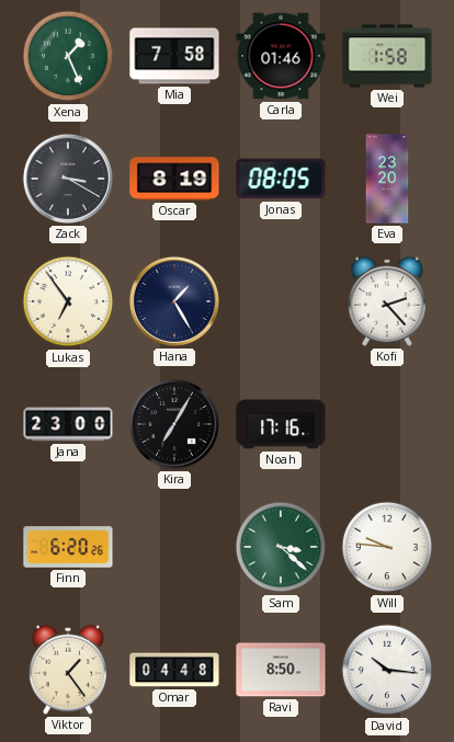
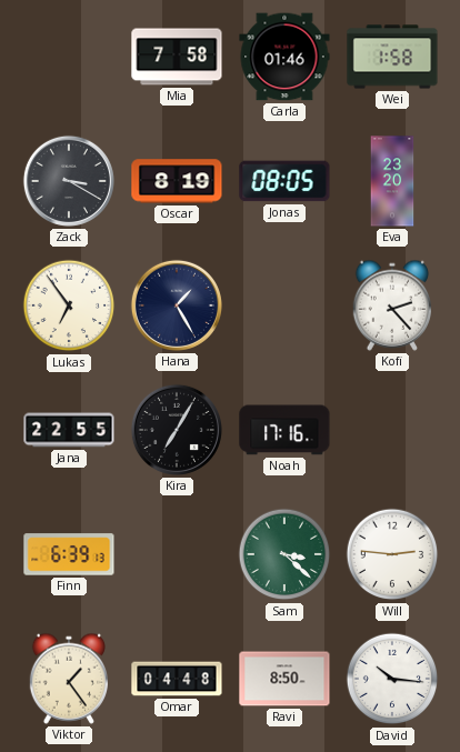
Xena: 1:26 -> none (68, 56)
Jana: 23:00 -> 22:55 (69, 430)
Finn: 6:20 -> 6:39 (69, 554)
Will: 9:46 -> 2:46 (392, 554)
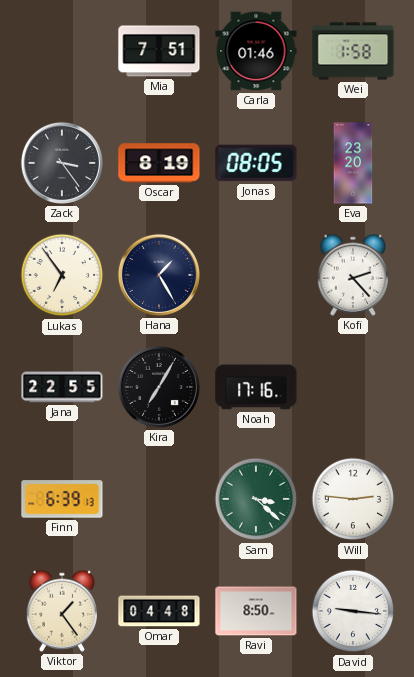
Mia: 7:58 -> 7:51 (159, 51)
Zack: 3:20 -> 3:24 (62, 163)
David: 10:16 -> 9:16 (353, 611)
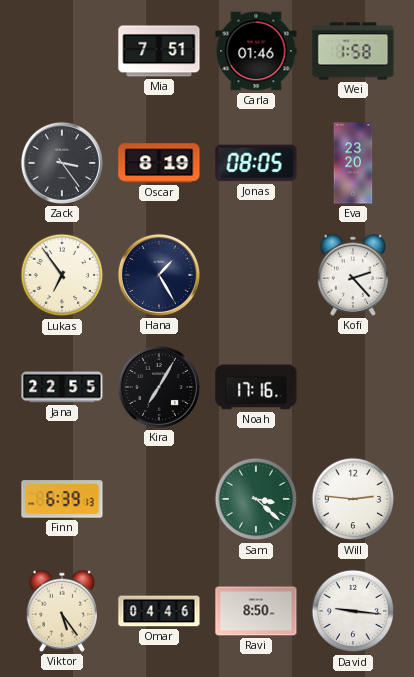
Viktor: 1:24 -> 5:24 (62, 611)
Omar: 04:48 -> 04:46 (159, 611)
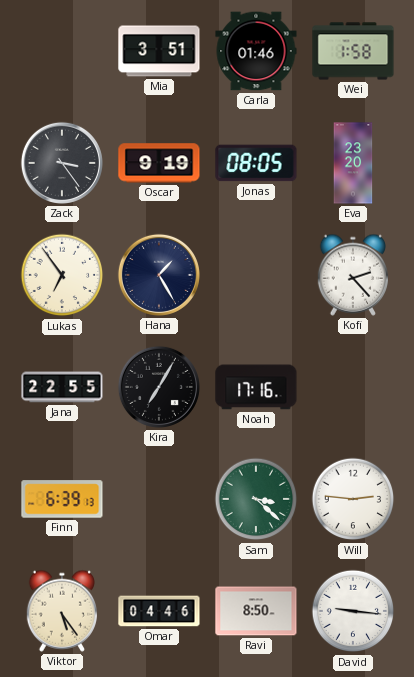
Mia: 7:51 -> 3:51 (159, 51)
Oscar: 8:19 -> 9:19 (159, 163)
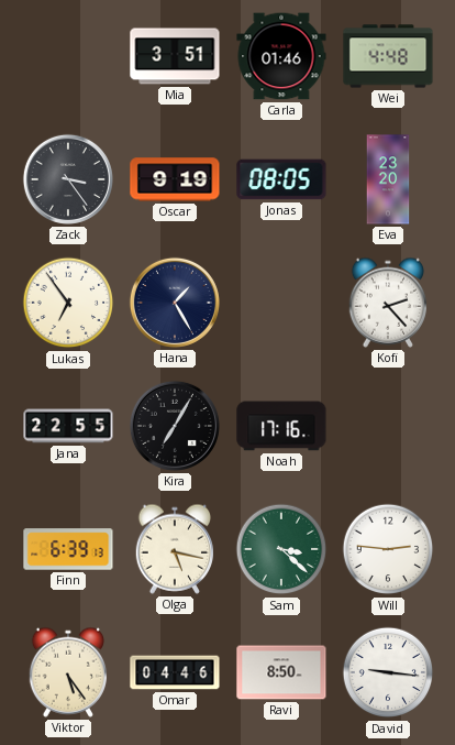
Wei: 1:58 -> 4:48 (388, 56)
Olga: none -> 5:17 (175, 549)
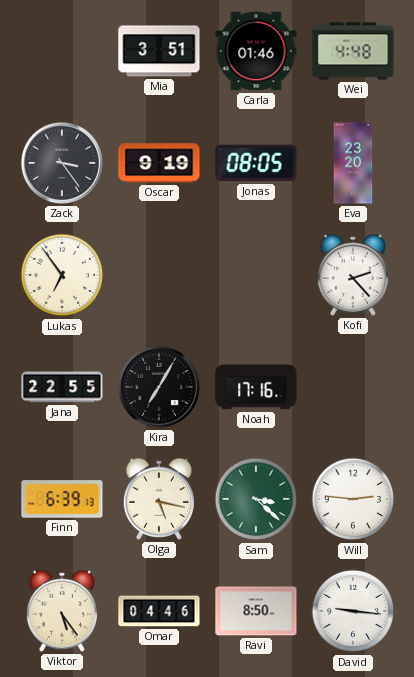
Hana: 1:25 -> none (175, 303)
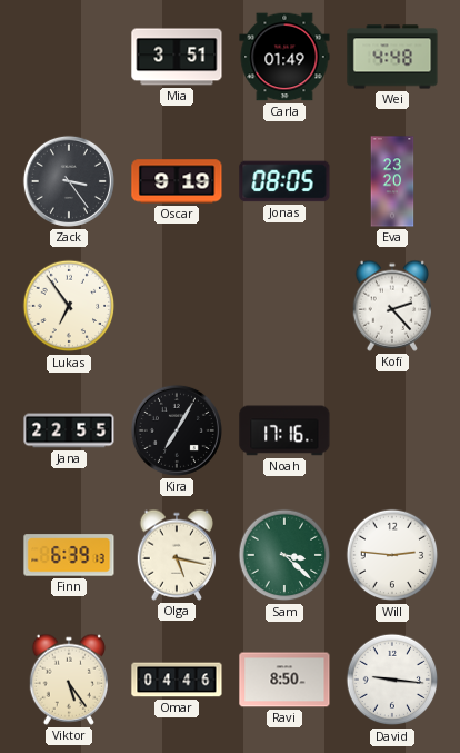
Carla: 01:46 -> 01:49 (284, 57)
